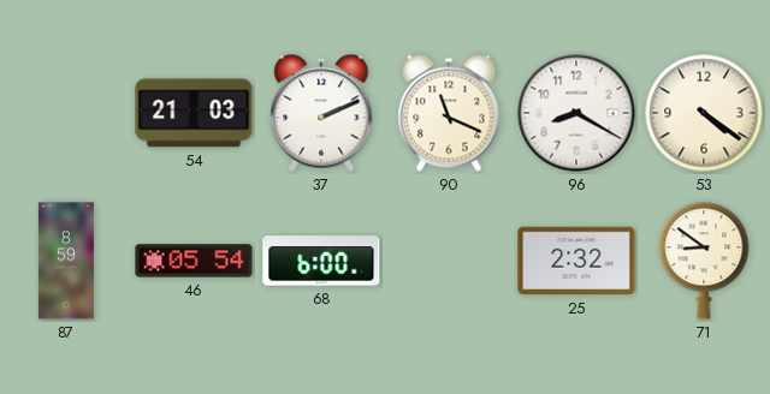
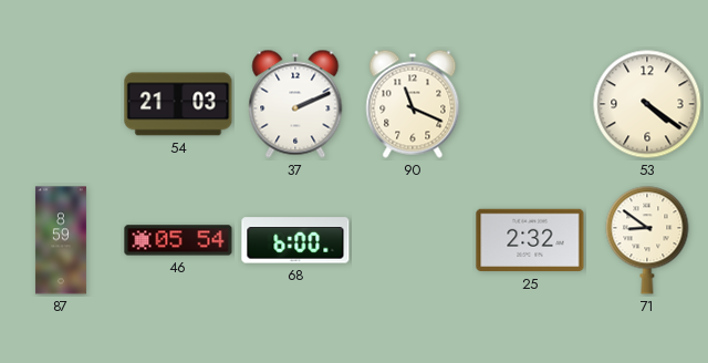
96: 8:20 -> none (576, 113)
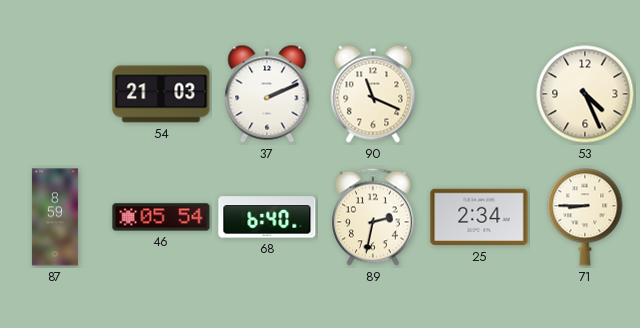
53: 4:21 -> 4:26 (585, 94)
68: 6:00 -> 6:40 (267, 217)
89: none -> 2:32 (374, 217)
25: 2:32 -> 2:34 (479, 217)
71: 8:51 -> 8:45 (585, 217)
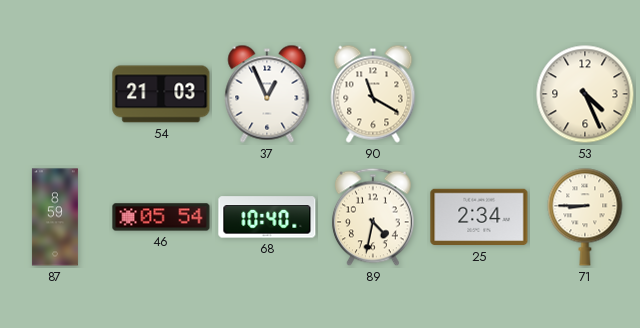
37: 2:11 -> 12:56 (267, 94)
90: 11:19 -> 11:20 (373, 94)
68: 6:40 -> 10:40 (267, 217)
89: 2:32 -> 4:32 (374, 217)
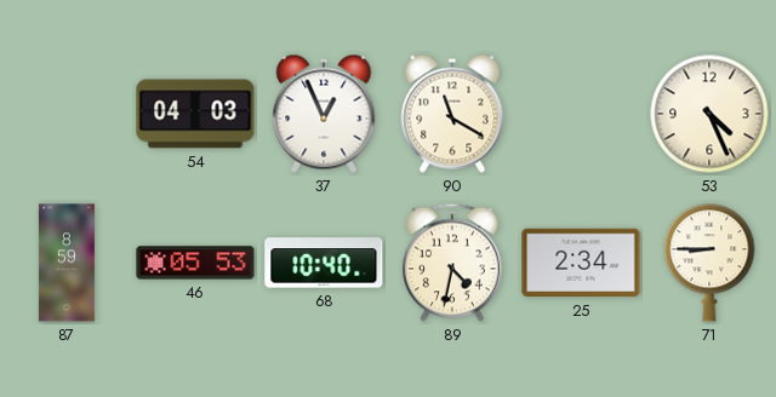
54: 21:03 -> 04:03 (195, 114)
46: 05:54 -> 05:53 (195, 263)
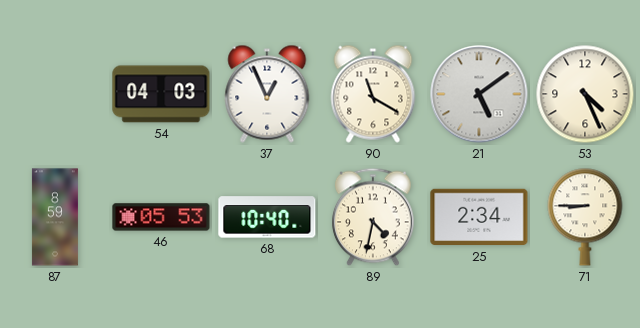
21: none -> 5:09 (479, 94)
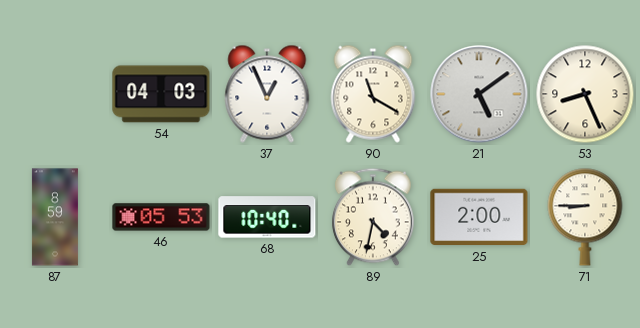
53: 4:26 -> 8:26 (585, 94)
25: 2:34 -> 2:00 (479, 217)
